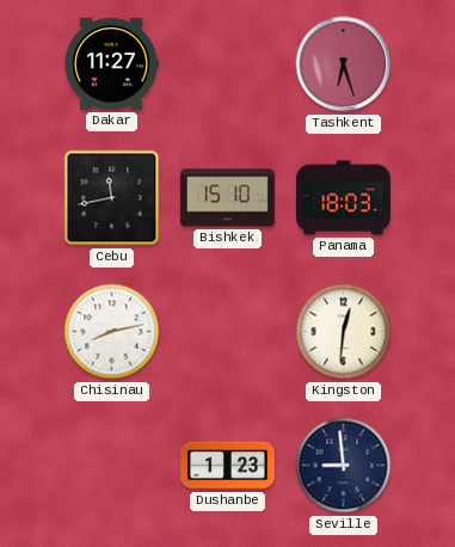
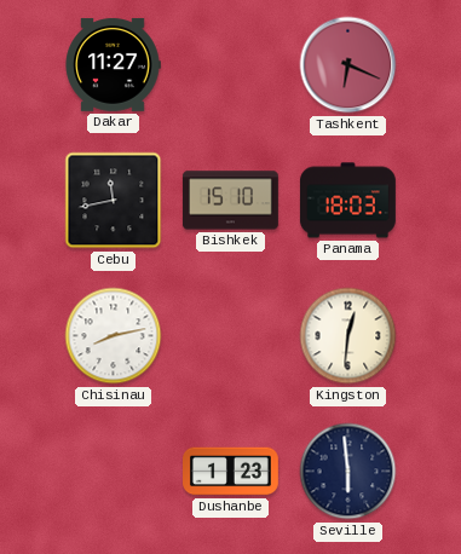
Tashkent: 6:27 -> 6:19 (348, 65)
Seville: 8:59 -> 5:59 (348, 472)
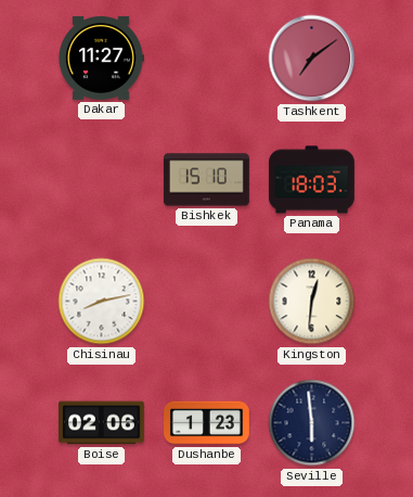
Tashkent: 6:19 -> 7:09 (312, 59)
Cebu: 11:43 -> none (114, 201)
Boise: none -> 02:06 (102, 423)
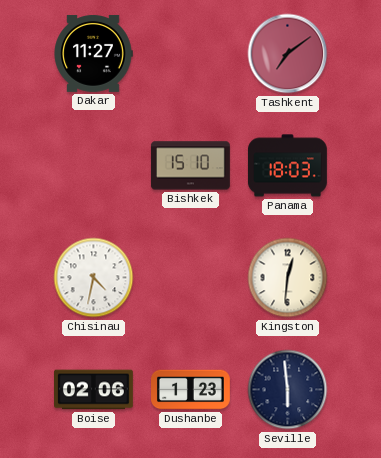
Chisinau: 8:13 -> 4:32 (94, 278)
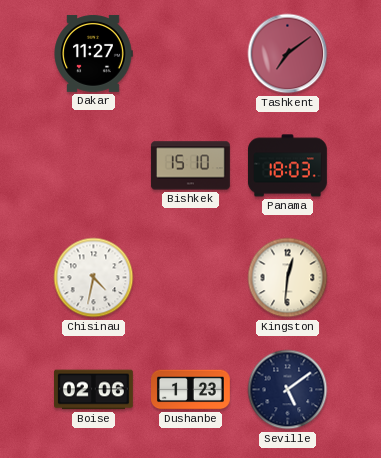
Seville: 5:59 -> 5:09 (288, 390)
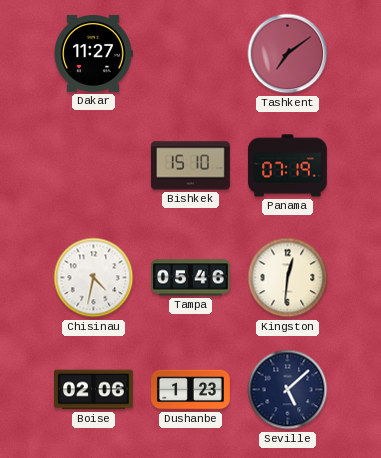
Panama: 18:03 -> 07:19 (287, 166)
Tampa: none -> 05:46 (191, 278)
Seville: 5:09 -> 5:08 (288, 390)
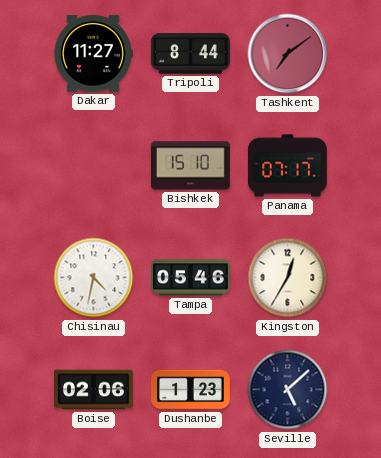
Tripoli: none -> 8:44 (190, 54)
Panama: 07:19 -> 07:17 (287, 166)
Kingston: 12:31 -> 12:35 (288, 278)
